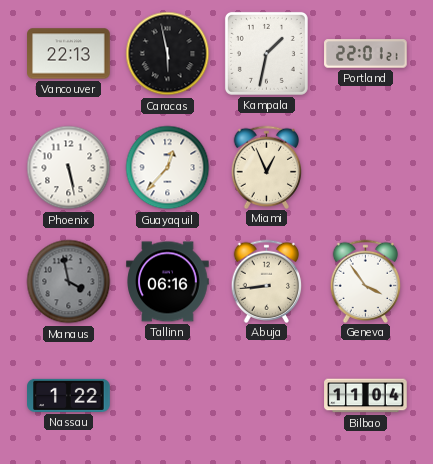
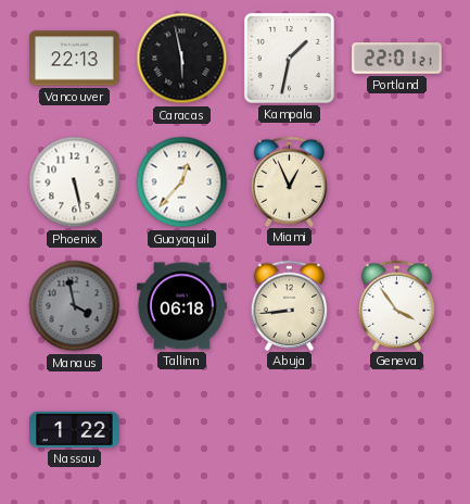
Tallinn: 06:16 -> 06:18 (182, 306)
Bilbao: 11:04 -> none (366, 396)
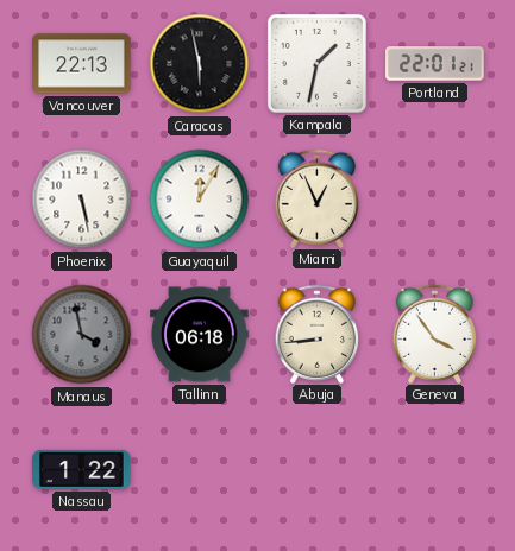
Guayaquil: 12:37 -> 12:05 (200, 199)
